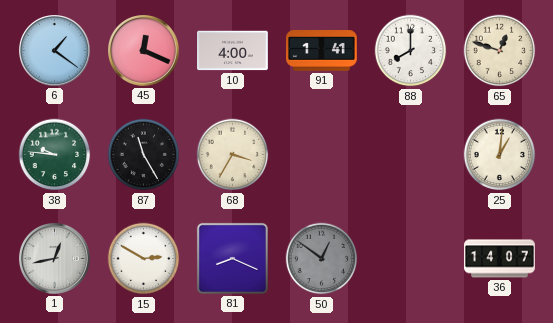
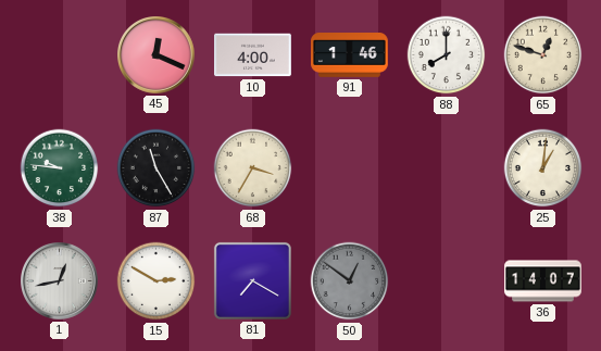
6: 1:21 -> none (55, 51)
91: 1:41 -> 1:46 (350, 55)
81: 8:19 -> 7:20 (252, 280)
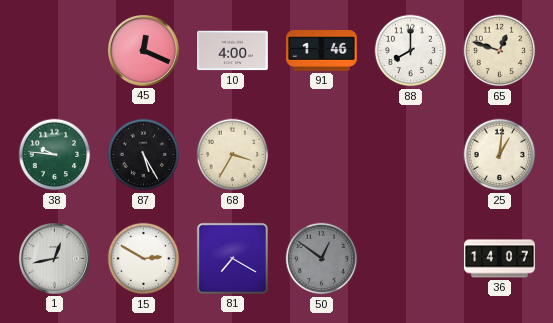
87: 11:25 -> 5:25 (144, 155)
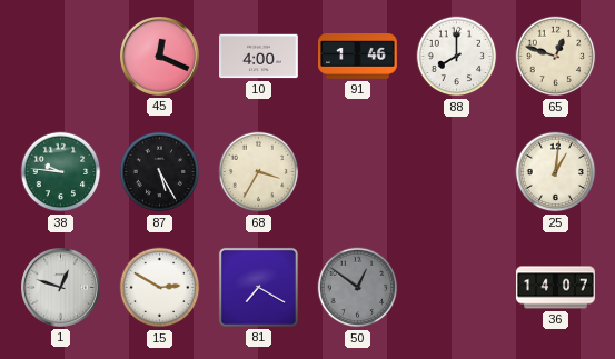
1: 12:43 -> 12:48 (61, 288)
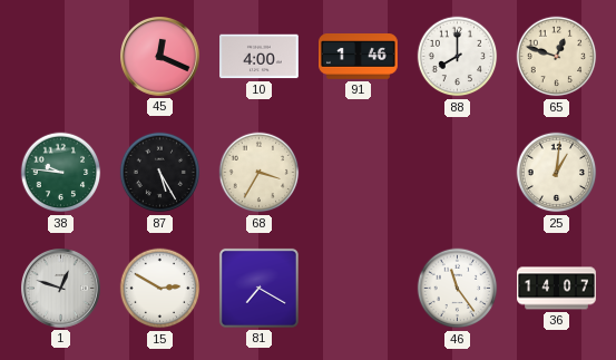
50: 12:51 -> none (358, 288)
46: none -> 11:24 (458, 289)
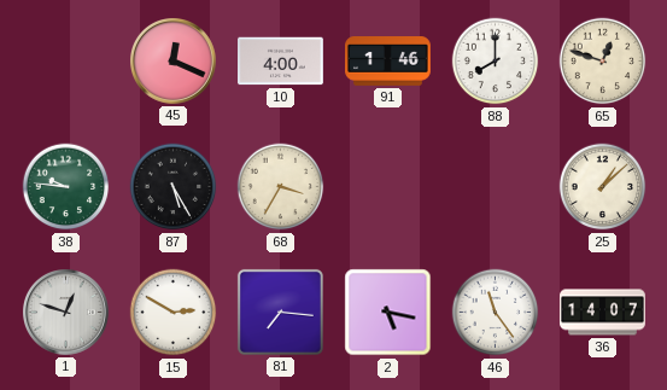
25: 1:01 -> 1:08 (603, 187)
81: 7:20 -> 7:16 (280, 312)
2: none -> 5:17 (388, 313)
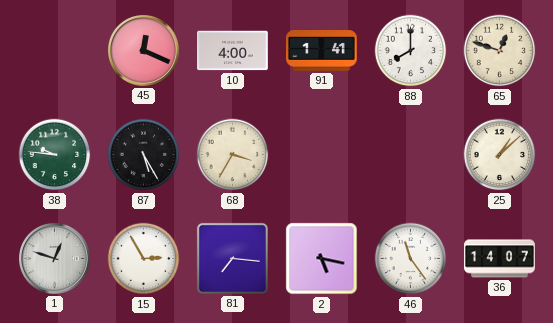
91: 1:46 -> 1:41 (322, 51)
15: 2:50 -> 2:55 (144, 259)
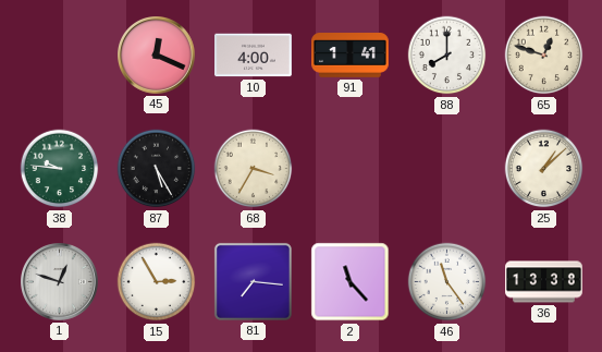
2: 5:17 -> 11:23 (351, 282)
36: 14:07 -> 13:38 (544, 282)
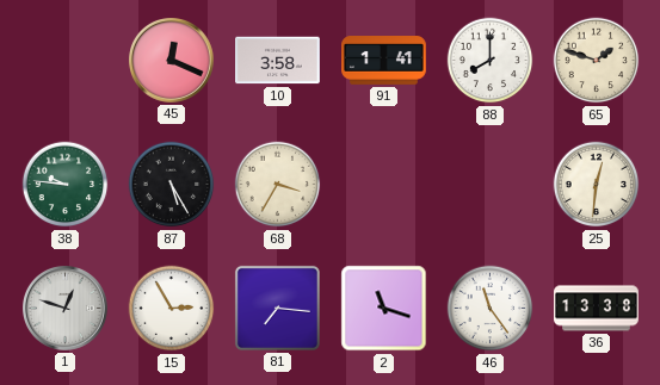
10: 4:00 -> 3:58 (278, 61)
65: 12:48 -> 1:48 (597, 61)
25: 1:08 -> 12:31 (597, 185)
2: 11:23 -> 11:18 (384, 309)
